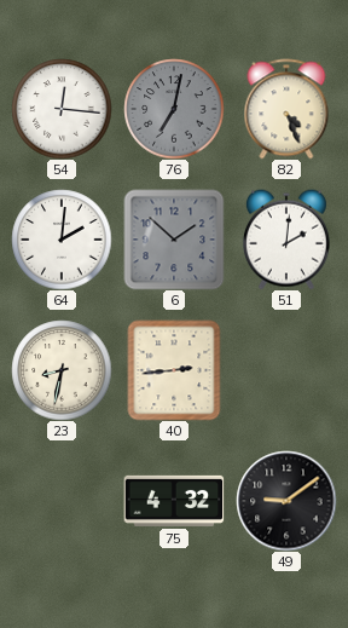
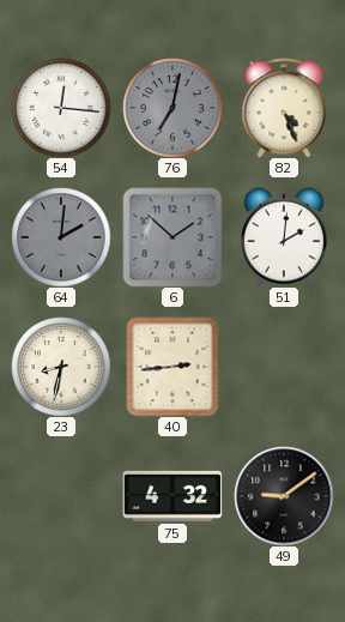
64 dial: white -> grey (61, 237)
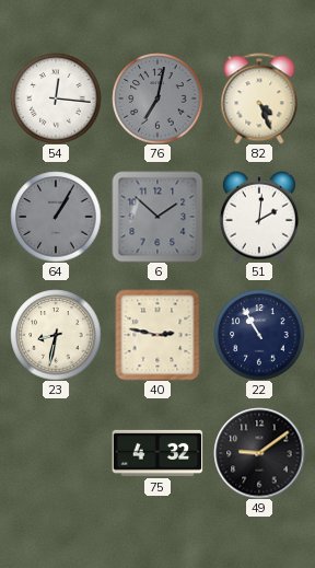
64: 2:01 -> 1:05 (56, 217)
40: 2:44 -> 2:47 (157, 335)
22: none -> 10:55 (259, 335)
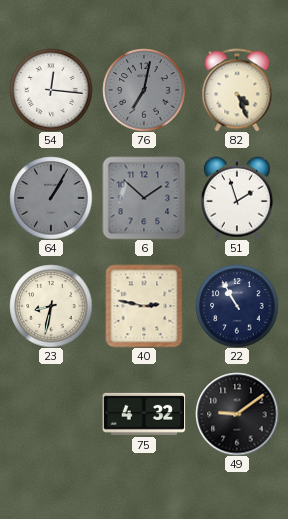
51: 2:01 -> 1:57 (237, 198)
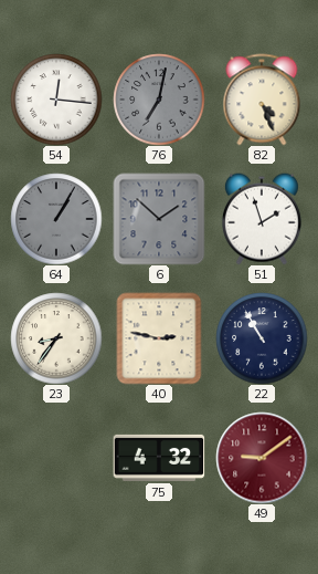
23: 8:32 -> 8:36 (56, 338)
49 dial: black -> burgundy (262, 458)
